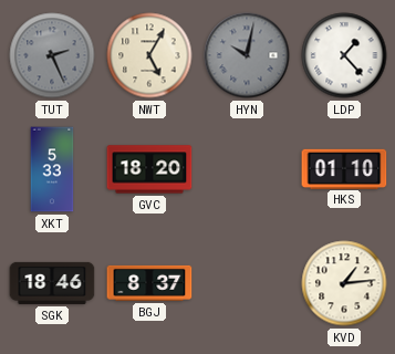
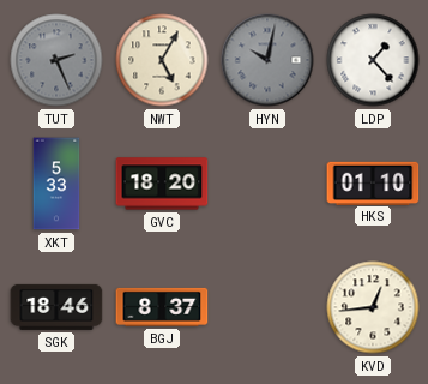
KVD: 1:14 -> 12:44 (373, 307)
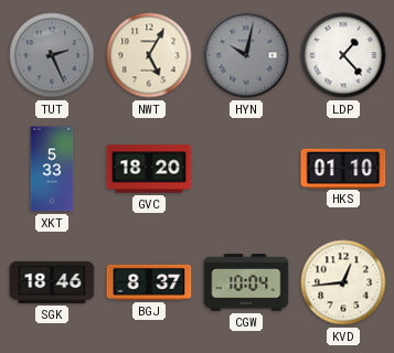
CGW: none -> 10:04 (246, 282)
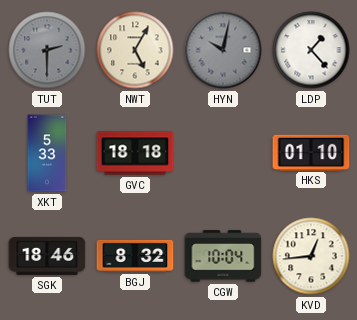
TUT: 2:26 -> 2:30 (47, 50)
GVC: 18:20 -> 18:18 (135, 153)
BGJ: 8:37 -> 8:32 (135, 256)
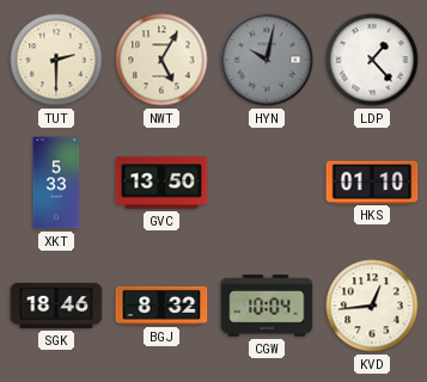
TUT dial: grey -> cream (56, 60)
GVC: 18:18 -> 13:50 (161, 183)
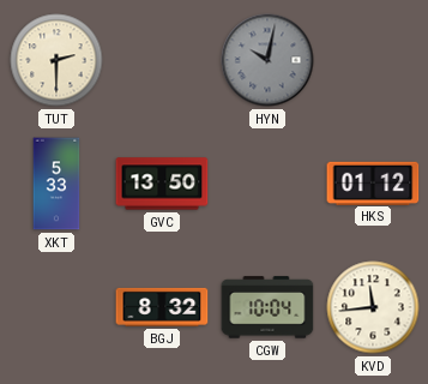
NWT: 5:05 -> none (161, 60)
LDP: 1:23 -> none (372, 60)
HKS: 01:10 -> 01:12 (373, 182)
SGK: 18:46 -> none (56, 306)
KVD: 12:44 -> 11:44 (373, 307)
